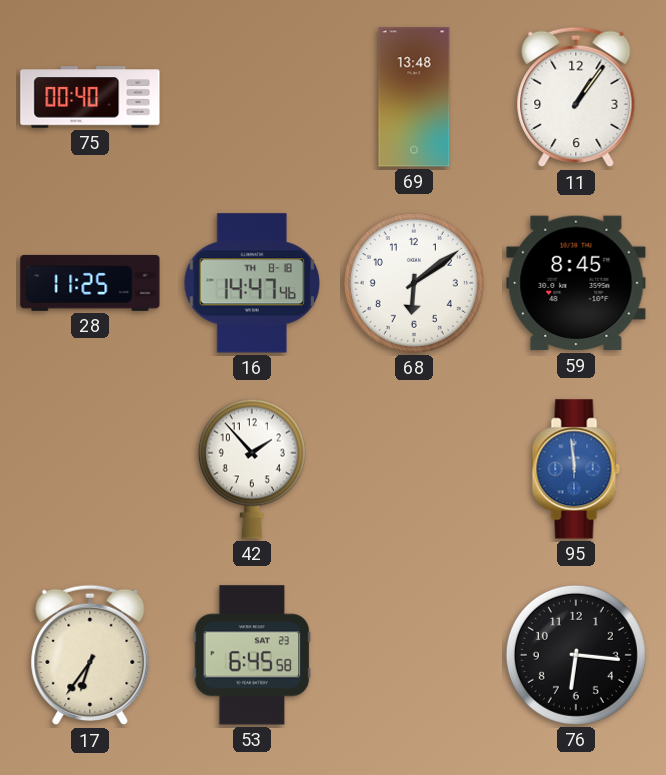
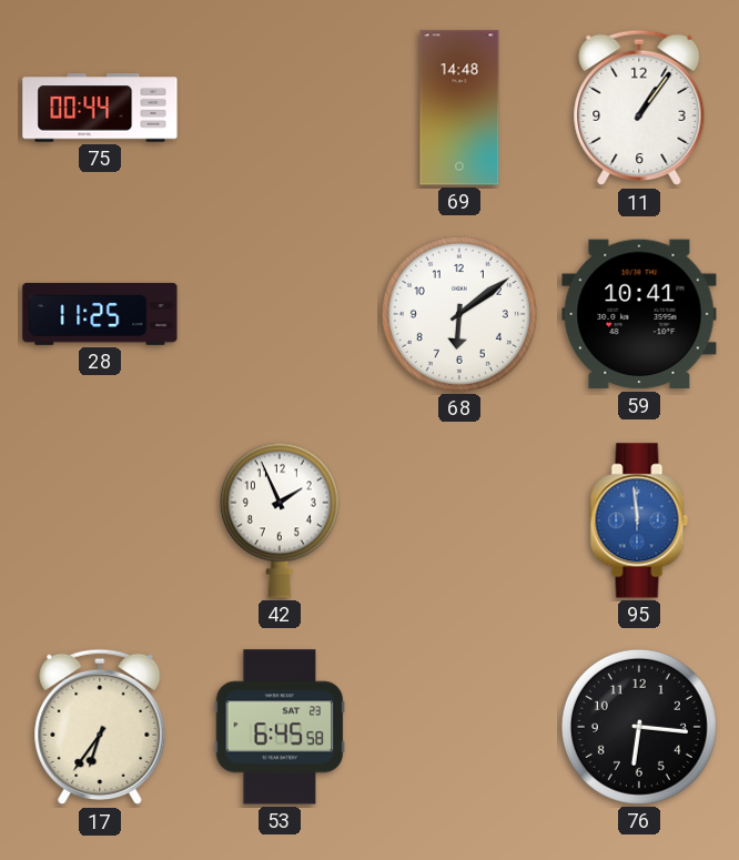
75: 00:40 -> 00:44 (100, 108)
69: 13:48 -> 14:48 (459, 108)
16: 14:47 -> none (252, 283)
59: 8:45 -> 10:41 (639, 314)
42: 1:53 -> 1:56 (280, 520)
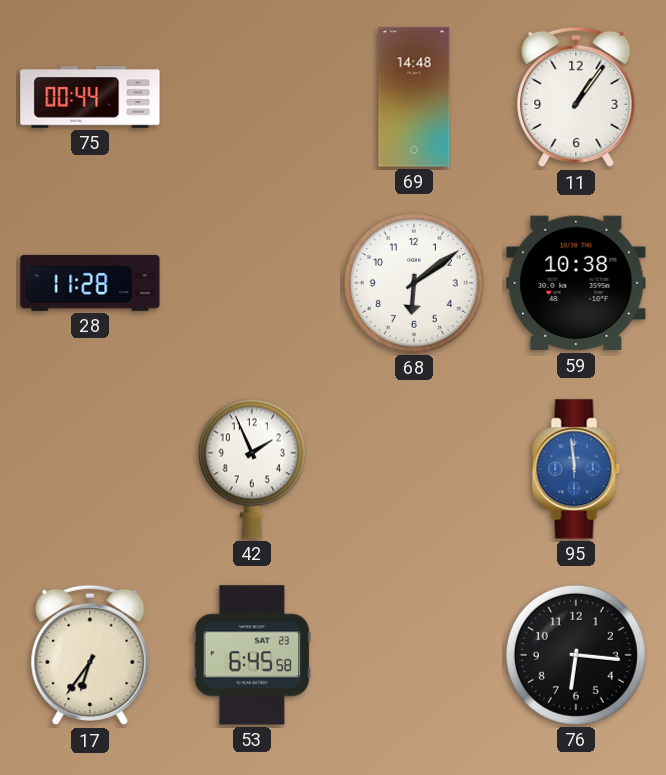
28: 11:25 -> 11:28 (90, 283)
59: 10:41 -> 10:38 (576, 283)
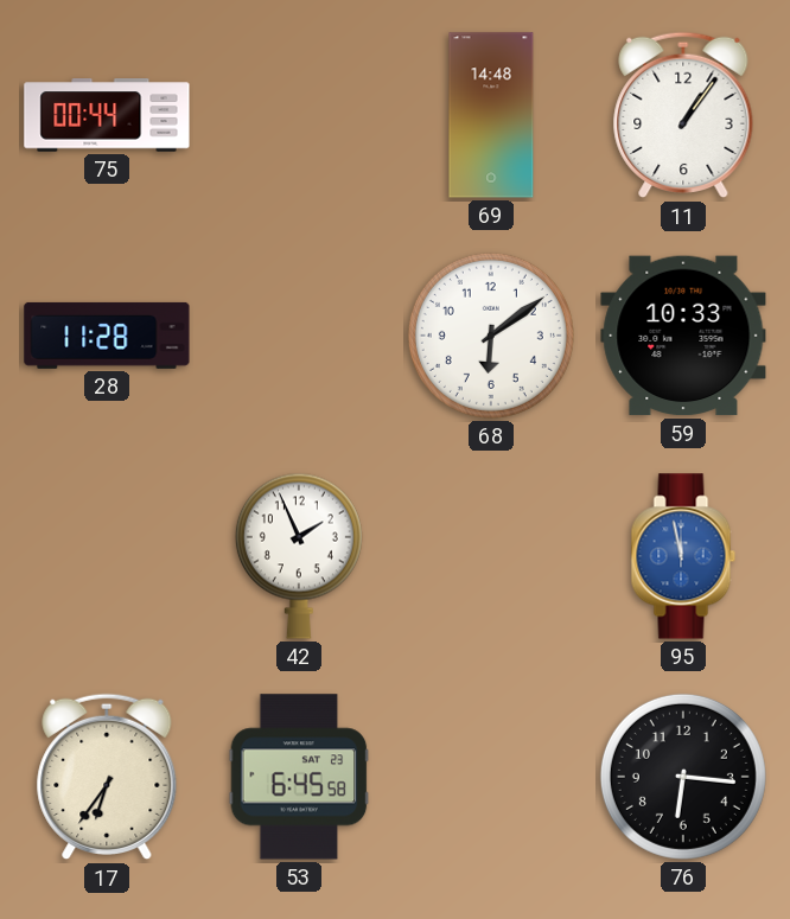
59: 10:38 -> 10:33 (683, 336)
95: 11:59 -> 11:58 (683, 556)
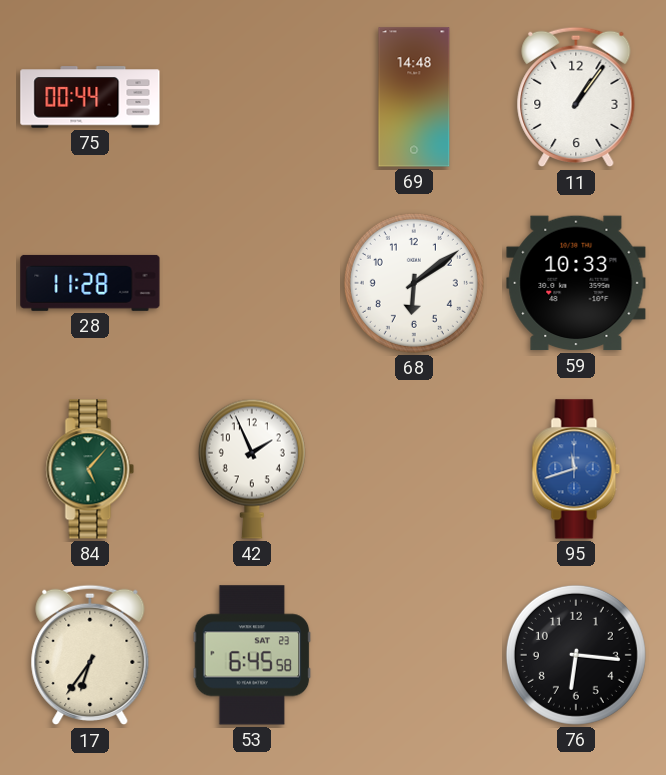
84: none -> 5:07 (90, 469)
95: 11:58 -> 11:42 (576, 469)
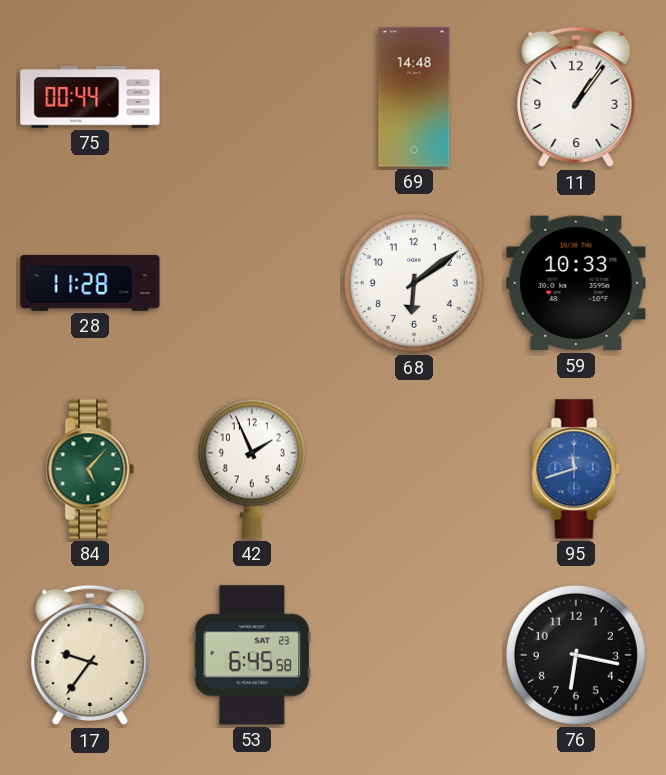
17: 6:36 -> 9:36 (90, 655)
76: 6:16 -> 6:17 (576, 655)
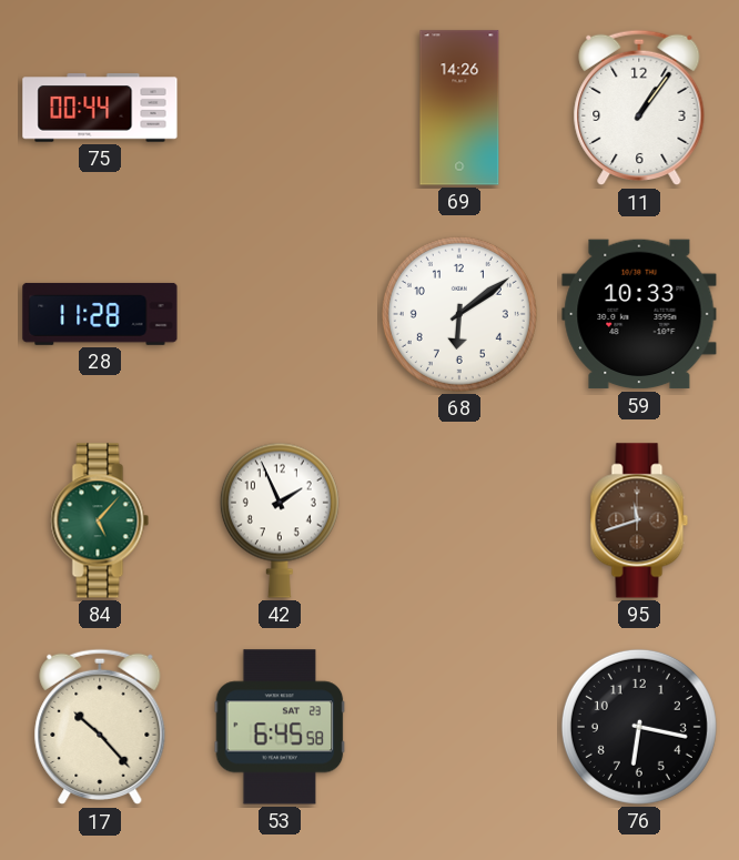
69: 14:48 -> 14:26 (459, 108)
95 dial: blue -> brown (639, 520)
17: 9:36 -> 10:23 (100, 727)
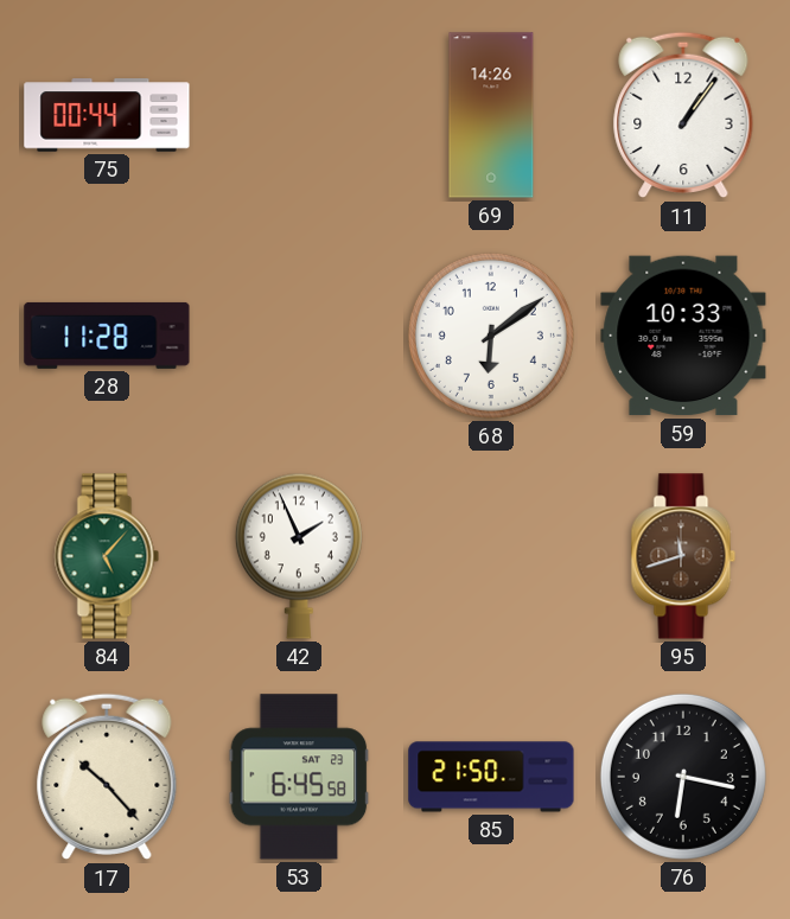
85: none -> 21:50 (491, 777)
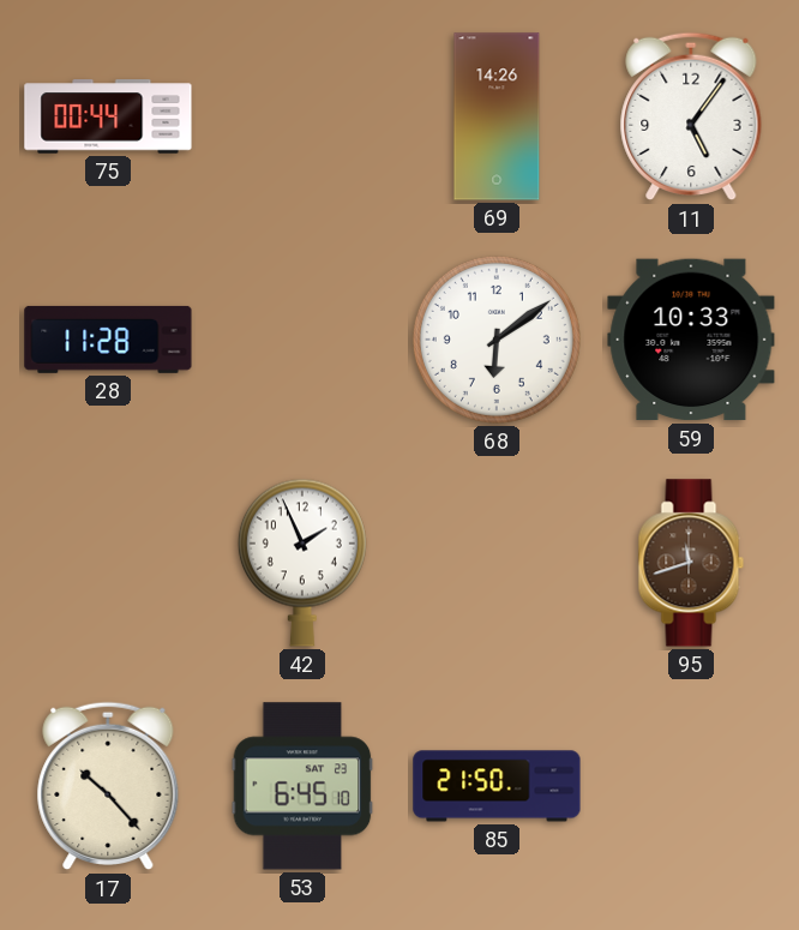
11: 1:06 -> 5:06 (691, 116)
84: 5:07 -> none (107, 556)
53: 6:45:58 -> 6:45:10 (302, 786)
76: 6:17 -> none (683, 777)
